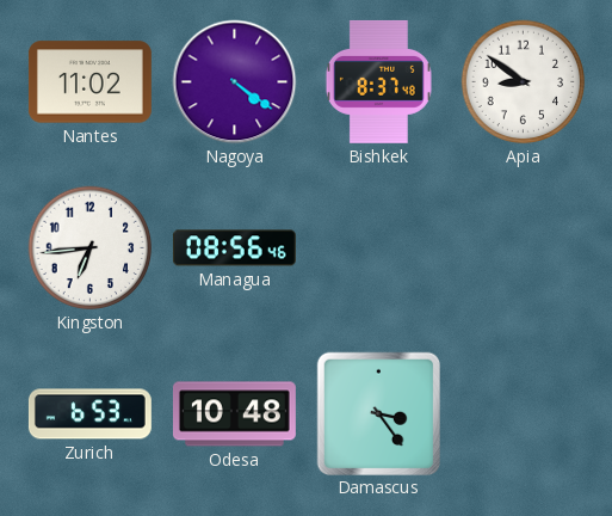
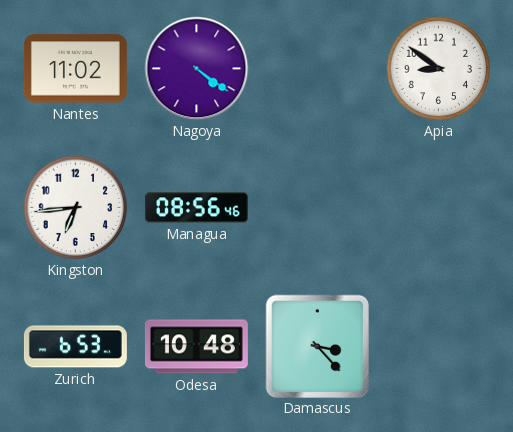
Bishkek: 8:37 -> none (378, 81)
Damascus: 3:24 -> 3:23 (317, 346)
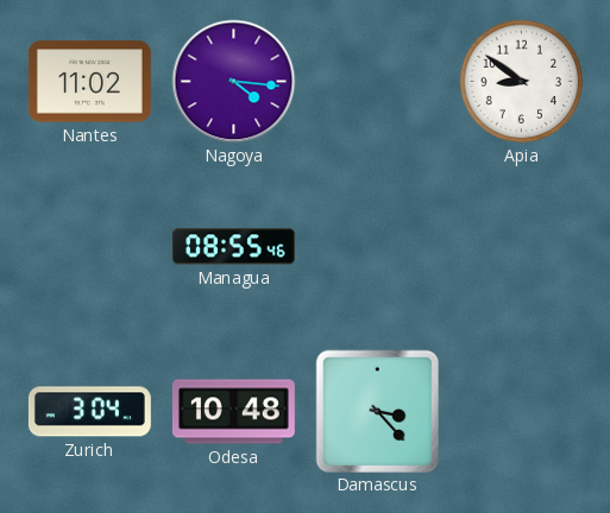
Nagoya: 4:21 -> 4:16 (234, 82)
Kingston: 6:44 -> none (76, 208)
Managua: 08:56 -> 08:55 (233, 247)
Zurich: 6:53 -> 3:04 (89, 412)
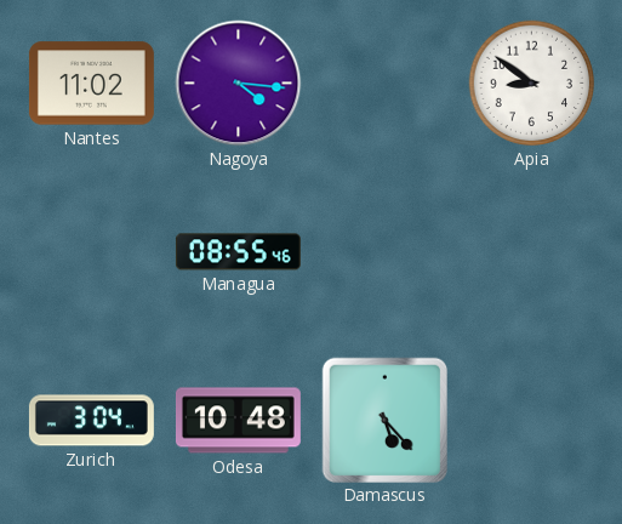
Damascus: 3:23 -> 5:23 (384, 420)
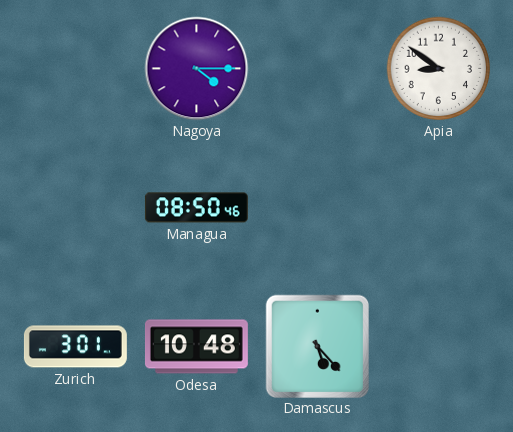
Nantes: 11:02 -> none (91, 84)
Nagoya: 4:16 -> 4:15 (197, 69)
Managua: 08:55 -> 08:50 (196, 208)
Zurich: 3:04 -> 3:01 (75, 347)
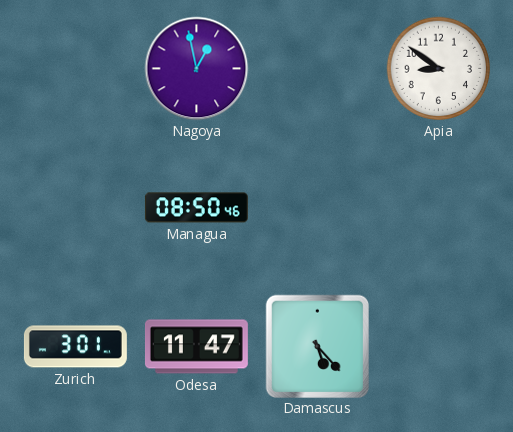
Nagoya: 4:15 -> 12:58 (197, 69)
Odesa: 10:48 -> 11:47 (196, 347)
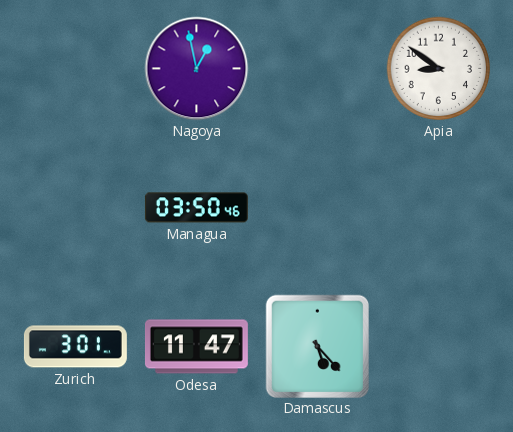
Managua: 08:50 -> 03:50 (196, 208)
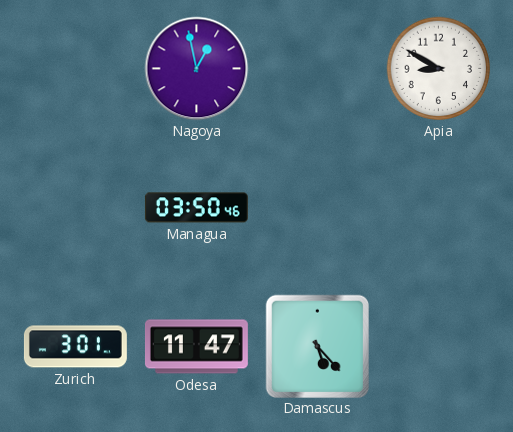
Apia: 8:51 -> 8:50 (439, 69)
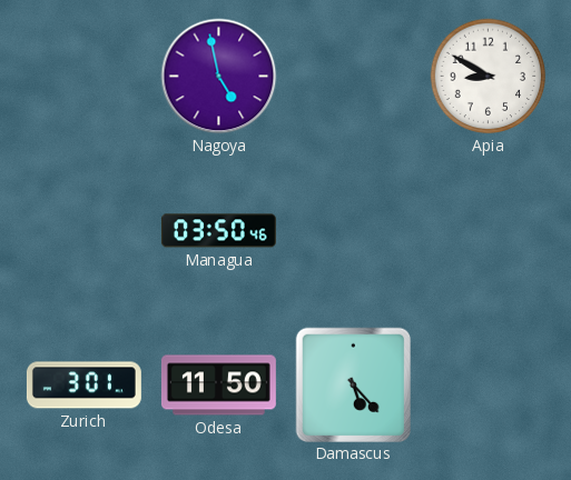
Nagoya: 12:58 -> 4:58 (219, 77)
Odesa: 11:47 -> 11:50 (218, 386)
